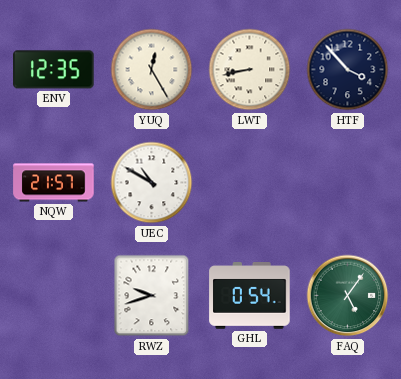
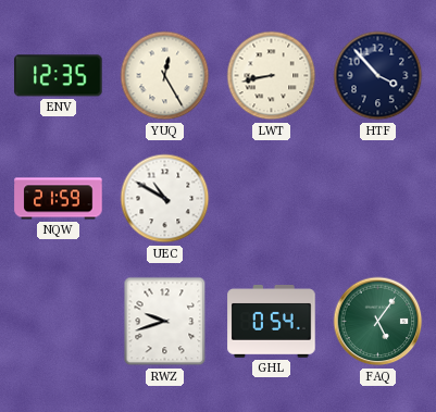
NQW: 21:57 -> 21:59 (59, 199)
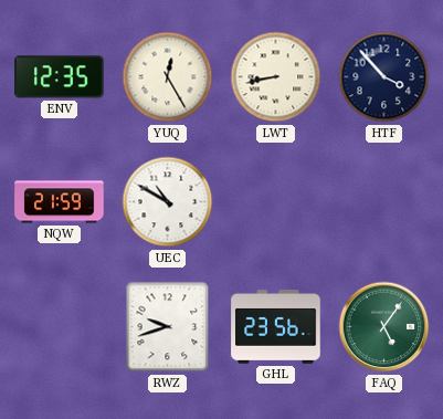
GHL: 0:54 -> 23:56 (276, 327)
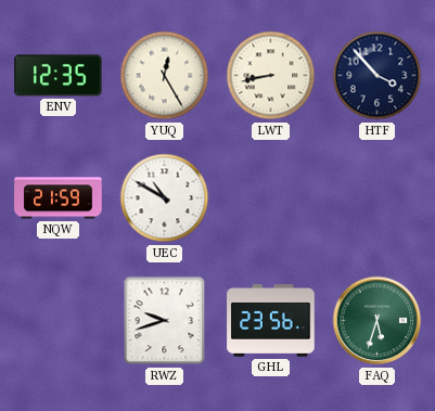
FAQ: 5:06 -> 5:33 (378, 321)
